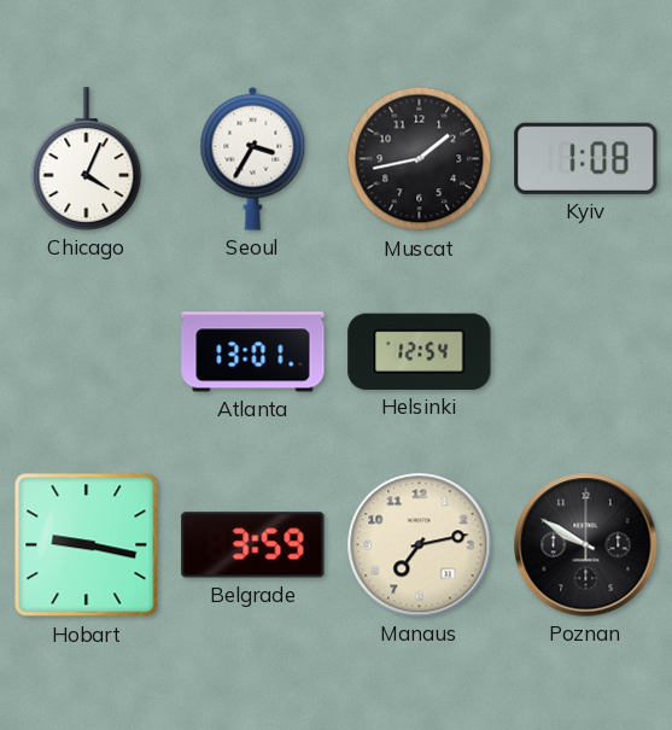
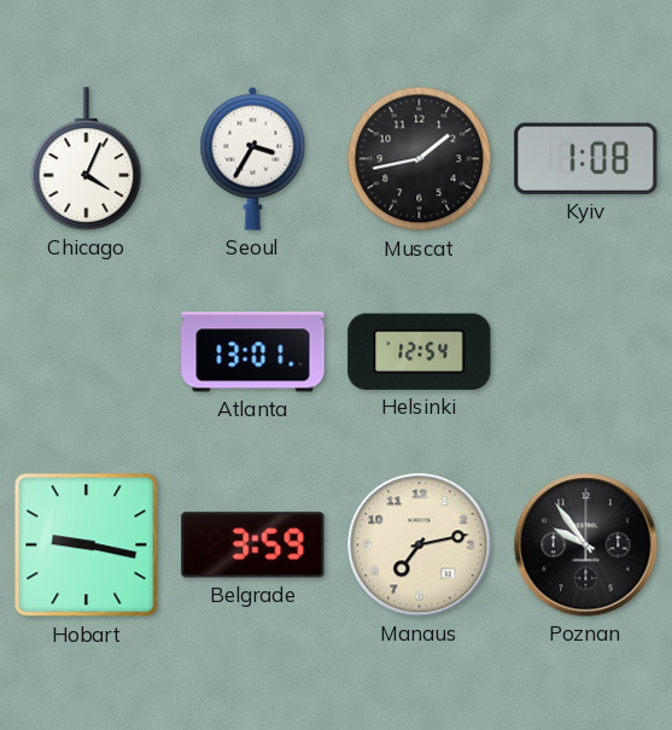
Poznan: 9:50 -> 9:54 (586, 545)
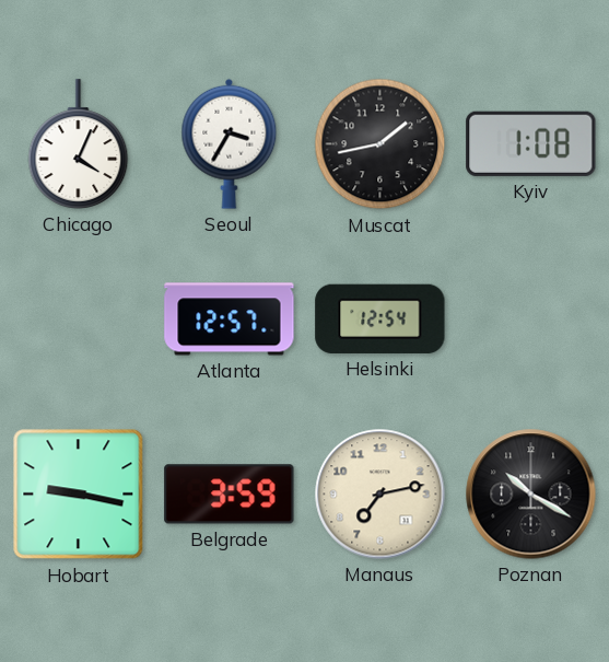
Atlanta: 13:01 -> 12:57 (230, 320)
Poznan: 9:54 -> 10:20 (531, 495)
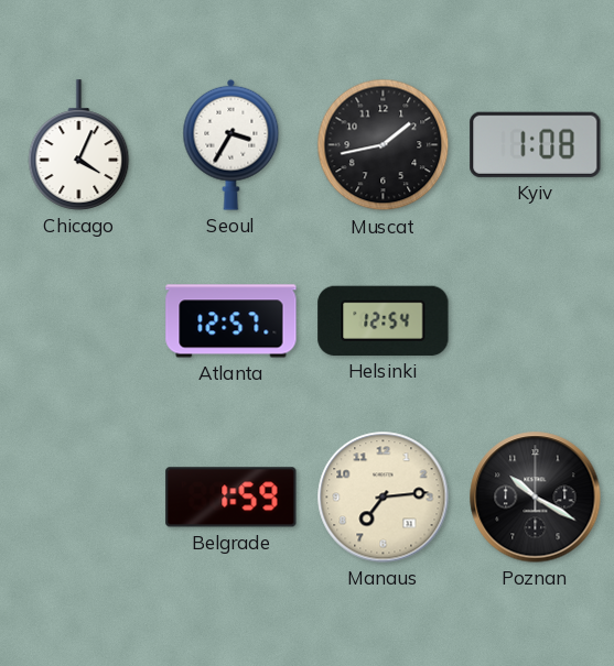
Hobart: 9:17 -> none (79, 495)
Belgrade: 3:59 -> 1:59 (231, 498)
Manaus: 7:13 -> 7:14 (384, 498)
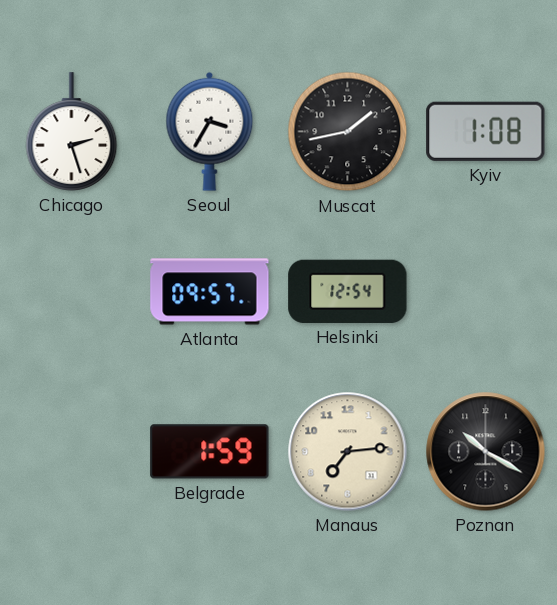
Chicago: 4:04 -> 2:27 (72, 132)
Atlanta: 12:57 -> 09:57 (210, 292)
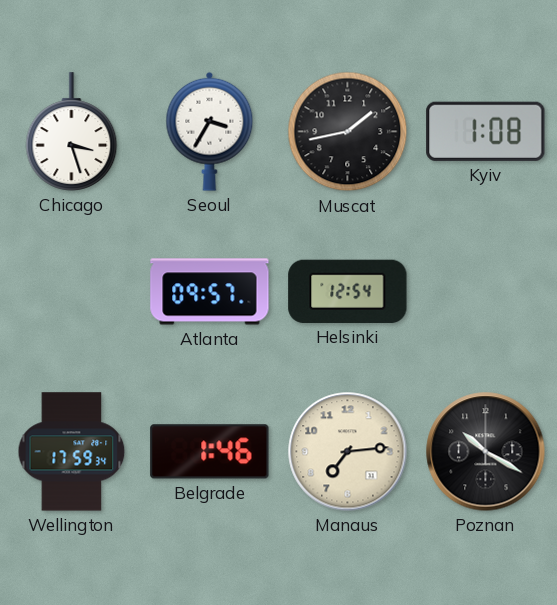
Chicago: 2:27 -> 3:27 (72, 132)
Wellington: none -> 17:59 (72, 452)
Belgrade: 1:59 -> 1:46 (210, 452)
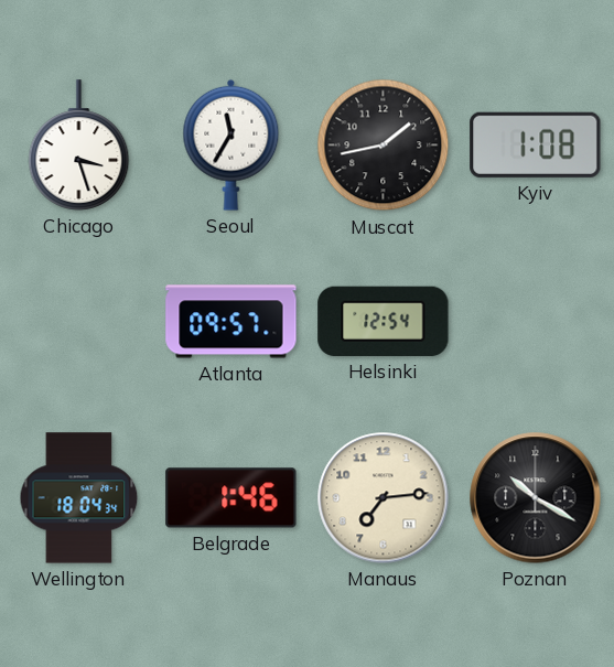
Seoul: 3:35 -> 11:35 (231, 144)
Wellington: 17:59 -> 18:04 (79, 498)
